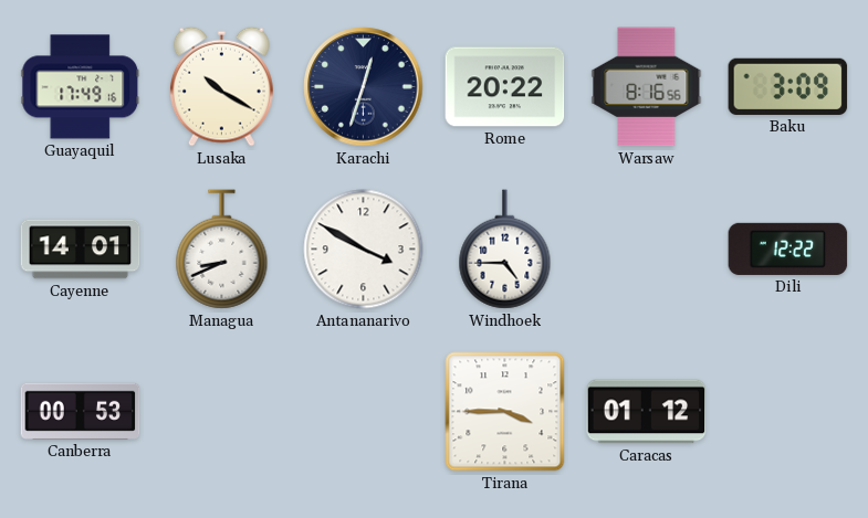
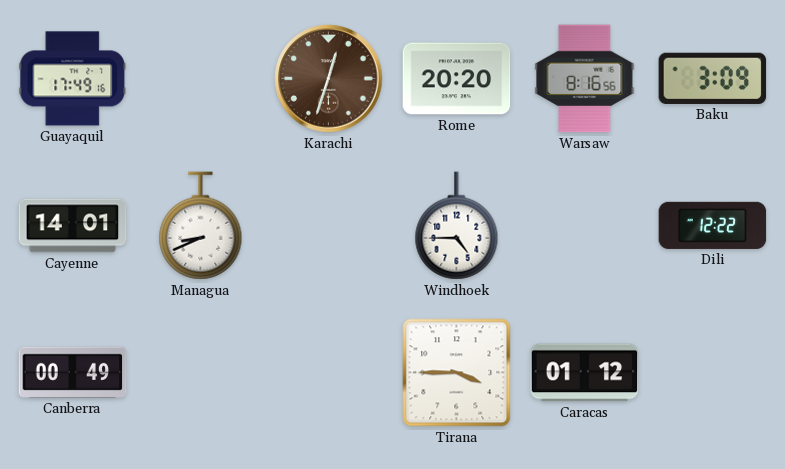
Lusaka: 10:20 -> none (221, 86)
Karachi dial: navy -> brown (329, 79)
Rome: 20:22 -> 20:20 (457, 79)
Antananarivo: 3:50 -> none (364, 250)
Canberra: 00:53 -> 00:49 (73, 372)
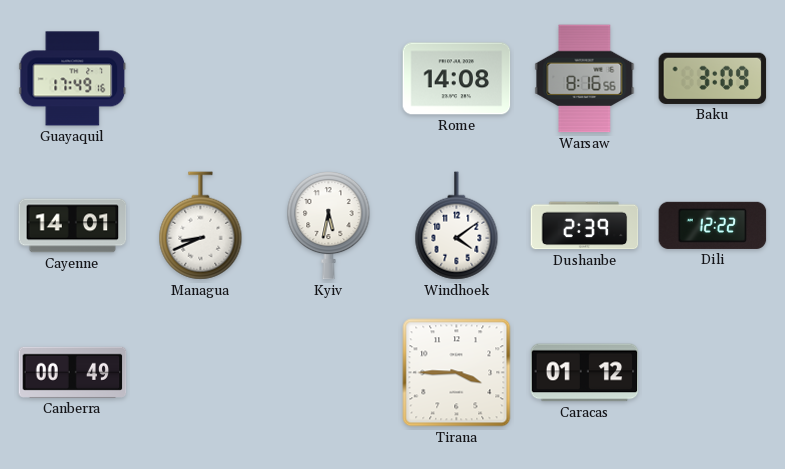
Karachi: 12:33 -> none (329, 79)
Rome: 20:20 -> 14:08 (457, 79)
Kyiv: none -> 5:32 (329, 225)
Windhoek: 4:45 -> 4:09 (457, 226)
Dushanbe: none -> 2:39 (585, 226)
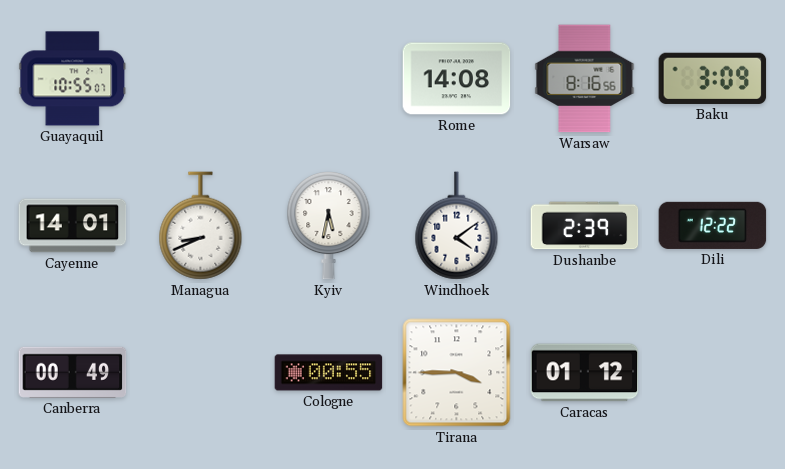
Guayaquil: 17:49 -> 10:55 (73, 79)
Cologne: none -> 00:55 (329, 373)
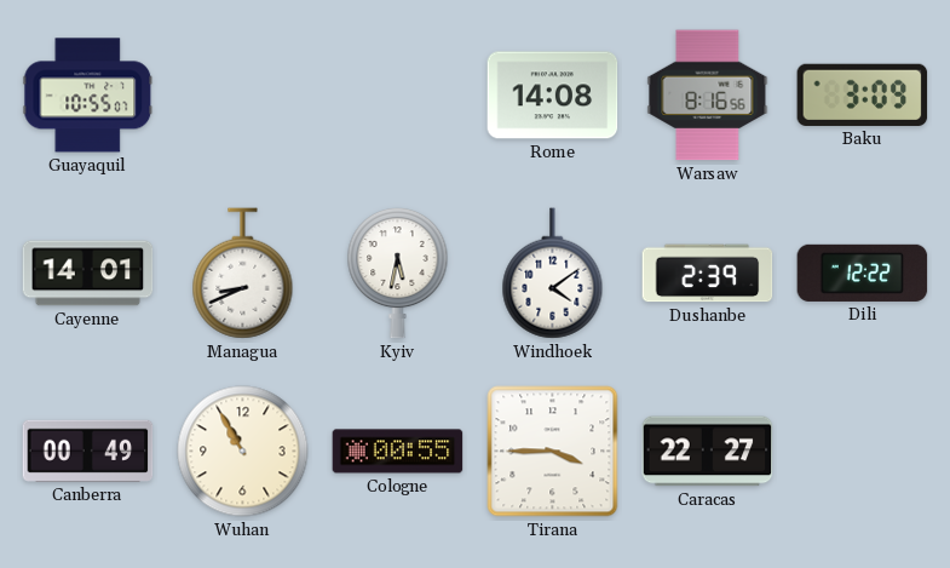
Wuhan: none -> 10:55 (243, 452)
Caracas: 01:12 -> 22:27 (708, 452)
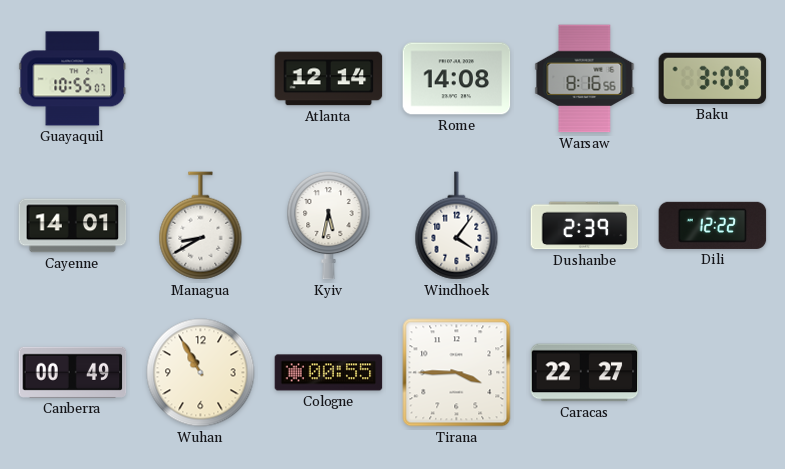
Atlanta: none -> 12:14 (329, 79)
Managua: 8:41 -> 8:40 (201, 226)
Windhoek: 4:09 -> 4:06 (457, 226)
